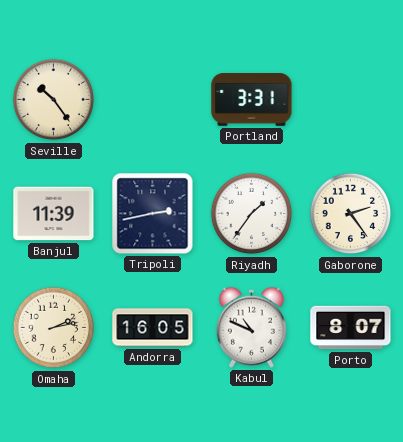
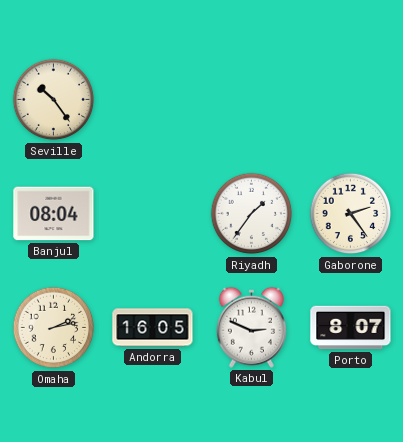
Portland: 3:31 -> none (252, 100)
Banjul: 11:39 -> 08:04 (54, 214)
Tripoli: 2:43 -> none (153, 214)
Kabul: 10:49 -> 2:49 (251, 327)
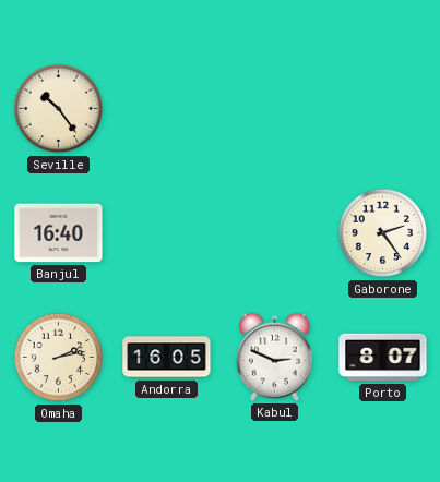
Banjul: 08:04 -> 16:40 (59, 233)
Riyadh: 1:36 -> none (252, 214)
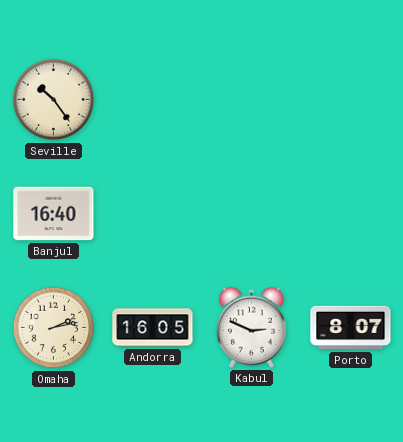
Gaborone: 2:24 -> none (383, 233)
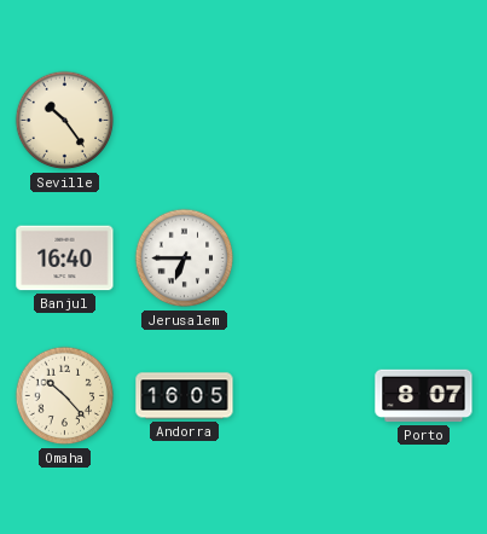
Jerusalem: none -> 6:45 (185, 259)
Omaha: 2:13 -> 10:23 (65, 396)
Kabul: 2:49 -> none (251, 327)
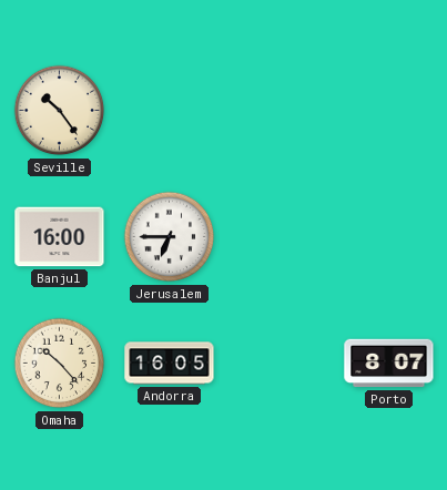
Banjul: 16:40 -> 16:00 (60, 237)
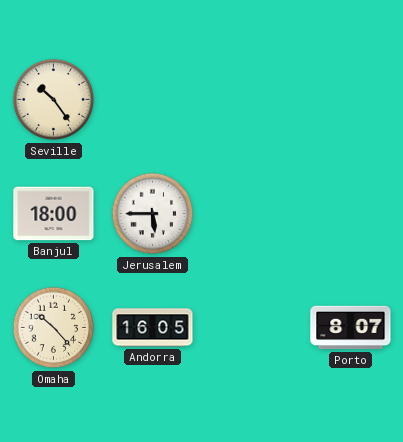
Banjul: 16:00 -> 18:00 (54, 214)
Jerusalem: 6:45 -> 5:45 (153, 214)
